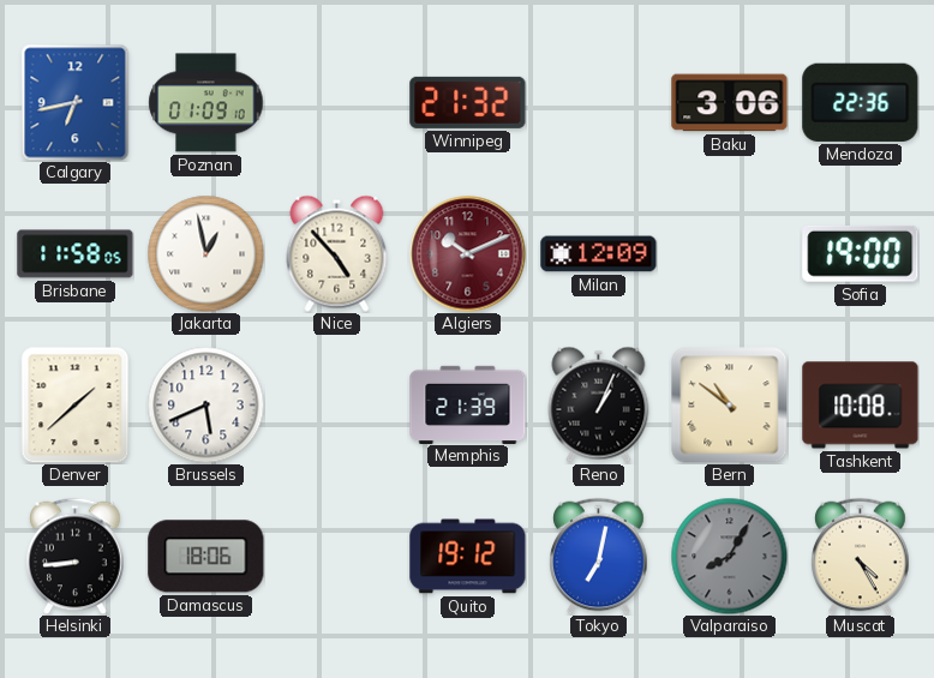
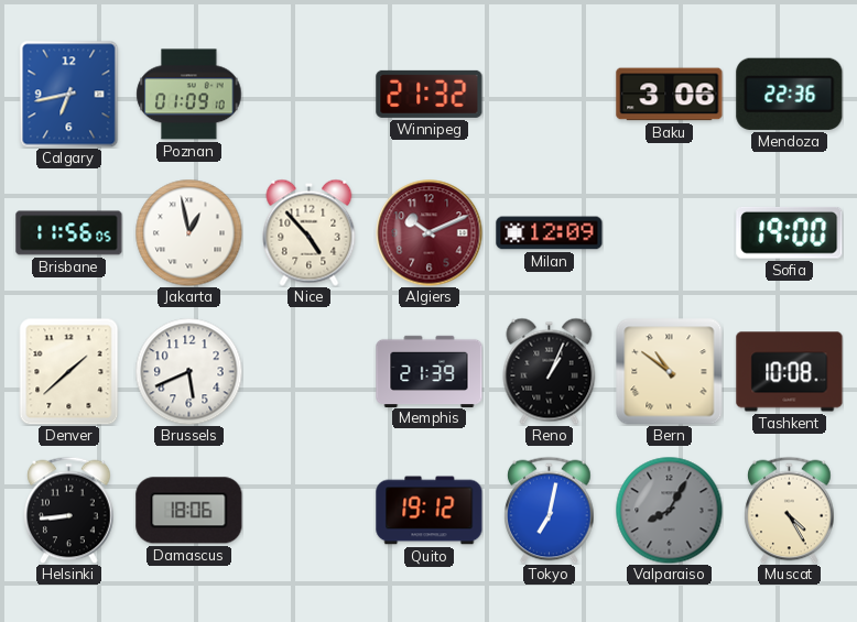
Brisbane: 11:58 -> 11:56 (69, 233)
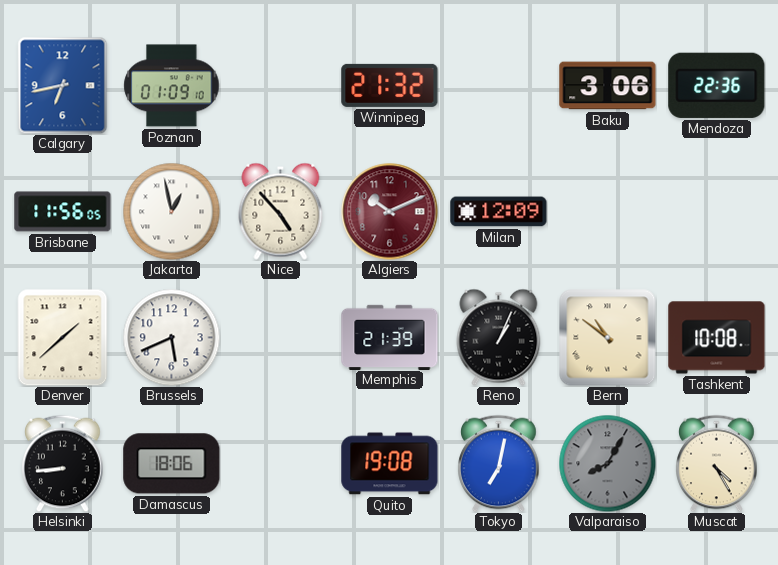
Sofia: 19:00 -> none (790, 232)
Quito: 19:12 -> 19:08 (390, 464)
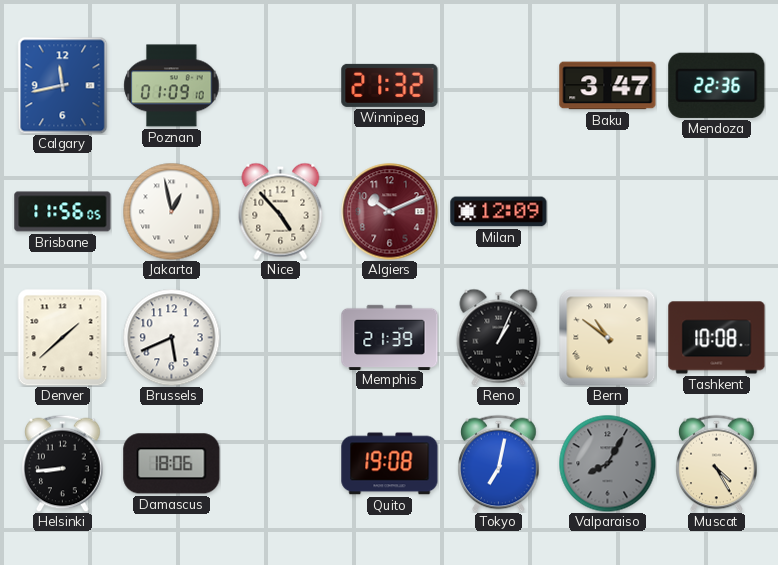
Calgary: 6:43 -> 11:43 (63, 85)
Baku: 3:06 -> 3:47 (608, 86)
